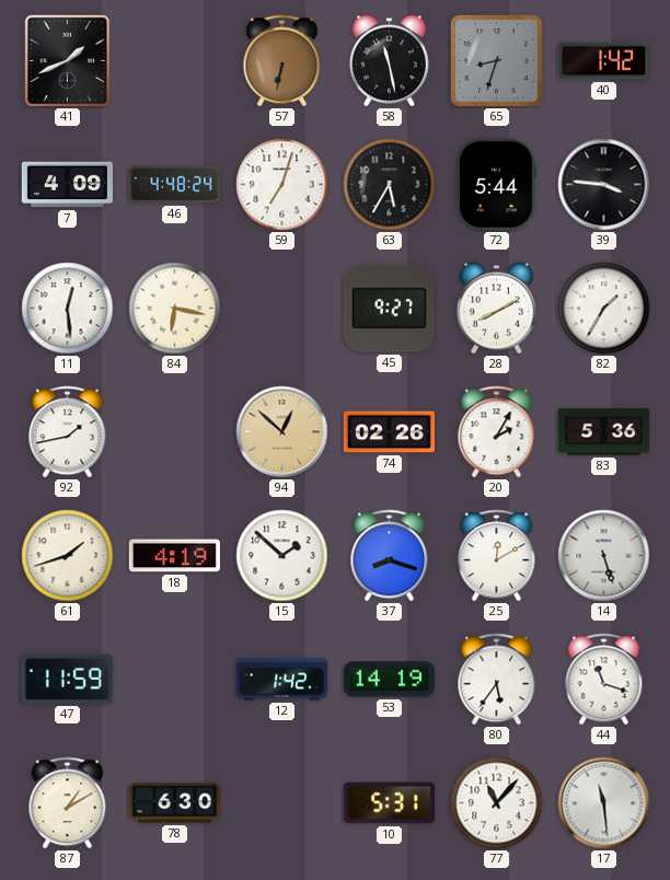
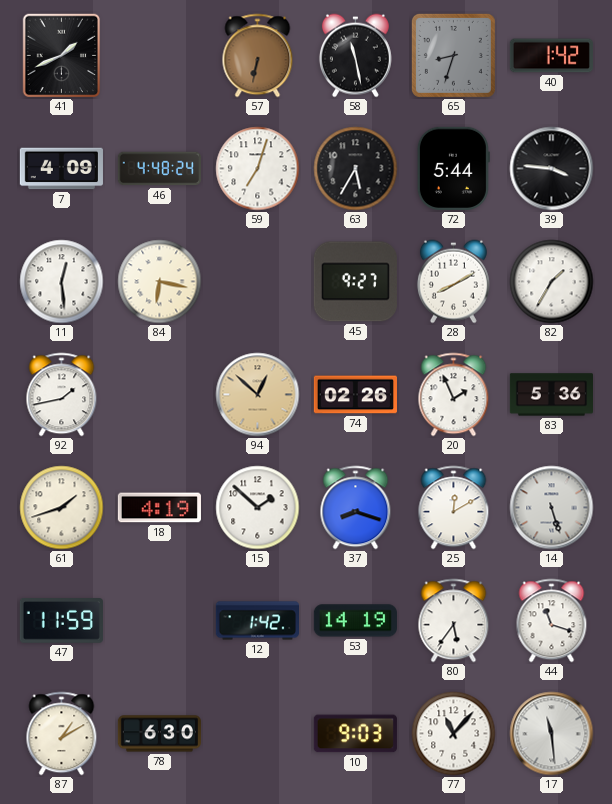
20: 2:05 -> 1:56 (454, 395)
10: 5:31 -> 9:03 (355, 734)
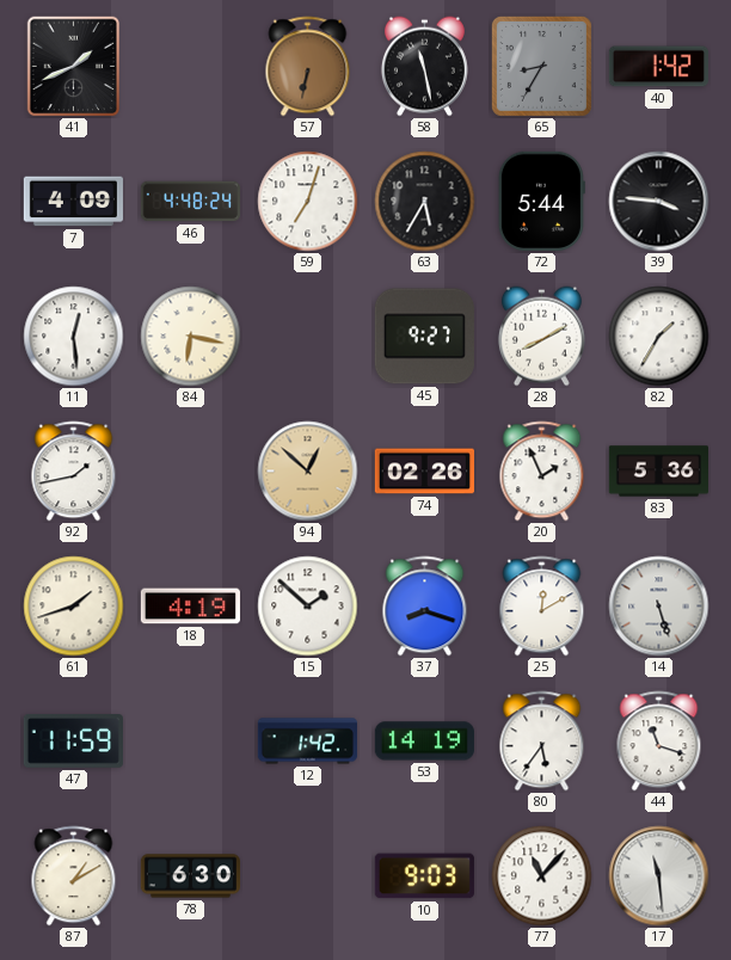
65: 8:33 -> 8:35 (541, 66)
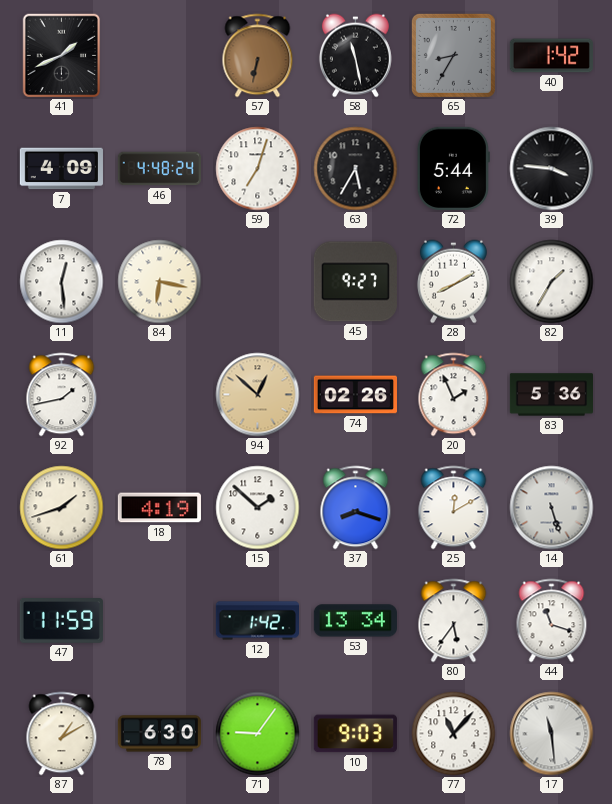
53: 14:19 -> 13:34 (355, 621)
71: none -> 9:06 (258, 734)
